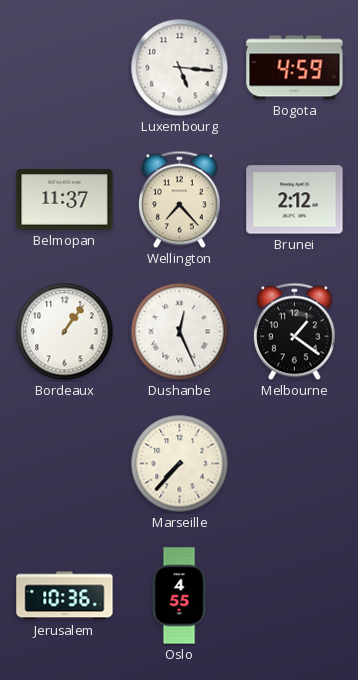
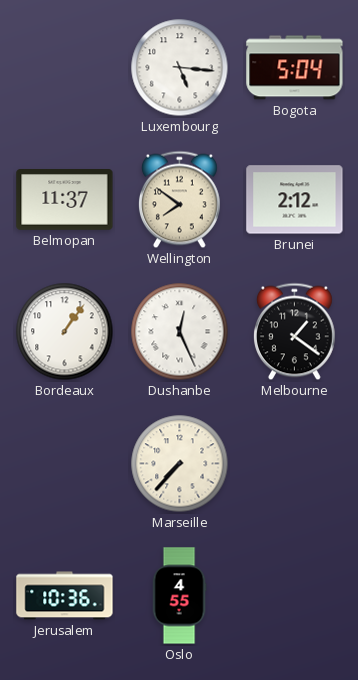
Bogota: 4:59 -> 5:04 (295, 68)
Wellington: 7:23 -> 7:51 (179, 200)
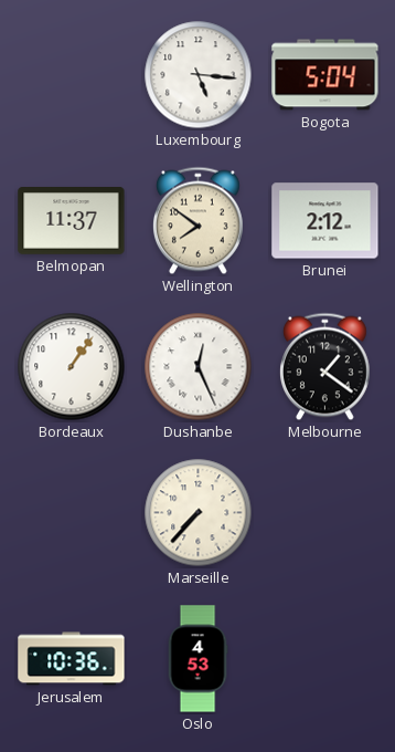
Oslo: 4:55 -> 4:53 (197, 659)
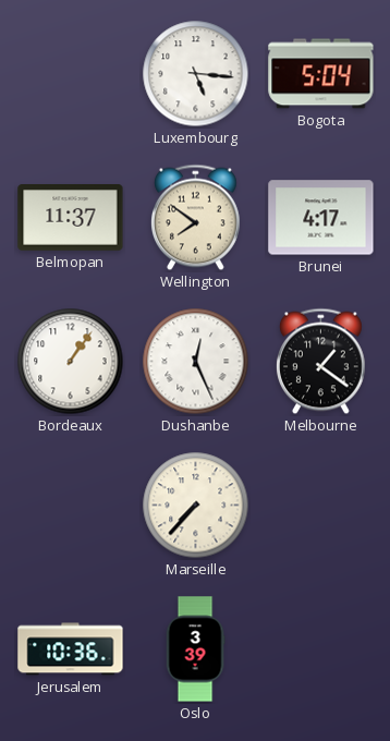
Brunei: 2:12 -> 4:17 (321, 218)
Oslo: 4:53 -> 3:39 (195, 649)
